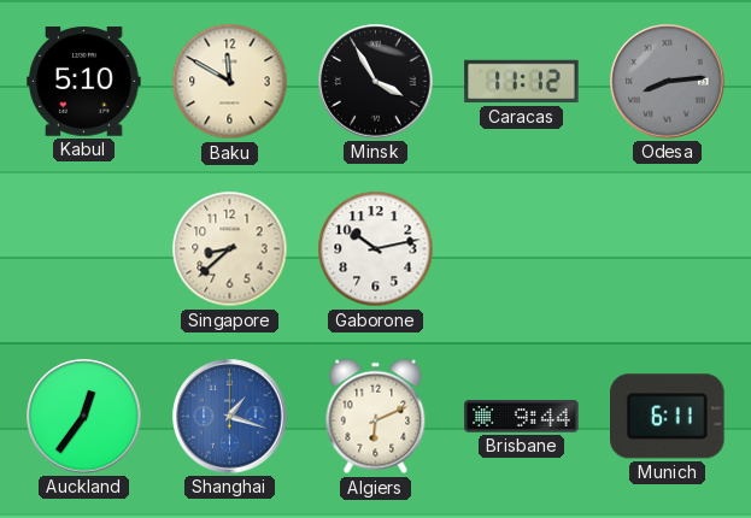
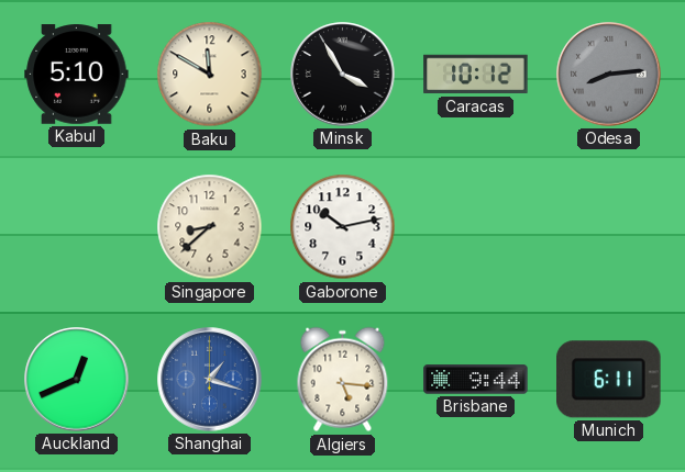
Caracas: 11:12 -> 10:12 (476, 75)
Auckland: 12:36 -> 12:41 (77, 380)
Algiers: 6:11 -> 5:16 (343, 380)
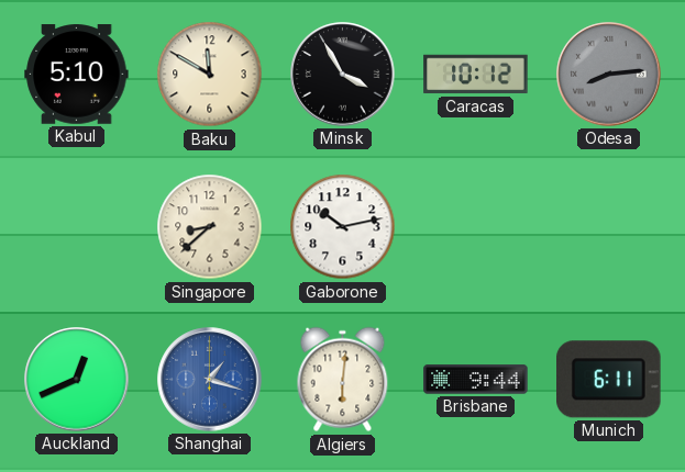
Algiers: 5:16 -> 6:01 (343, 380)
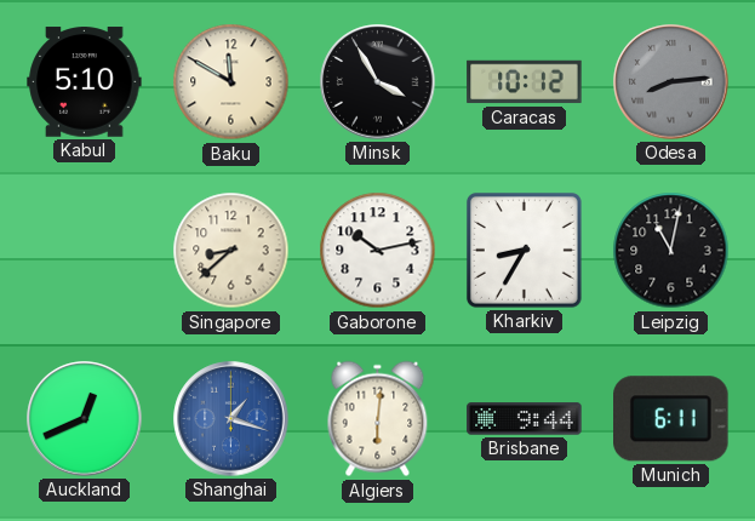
Kharkiv: none -> 8:35 (524, 250)
Leipzig: none -> 11:02 (671, 251)
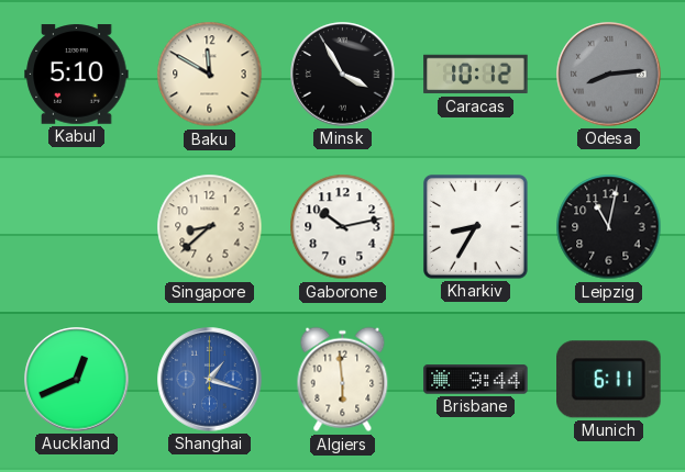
Algiers: 6:01 -> 5:59 (343, 380)
